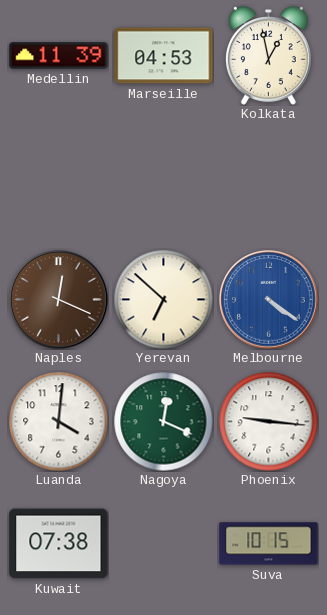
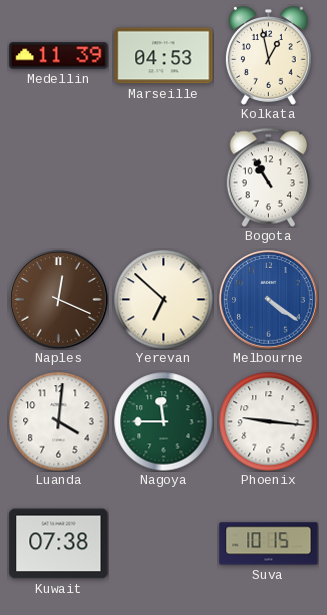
Bogota: none -> 10:55 (268, 177)
Nagoya: 12:19 -> 11:45 (164, 422)
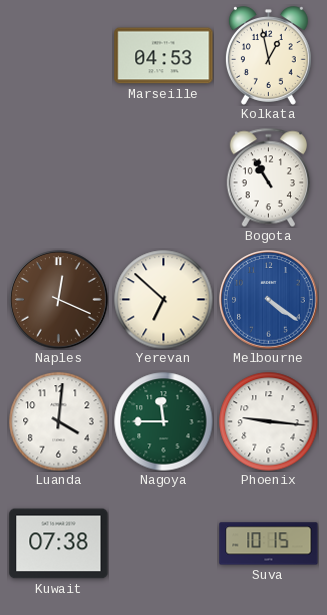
Medellin: 11:39 -> none (59, 56)
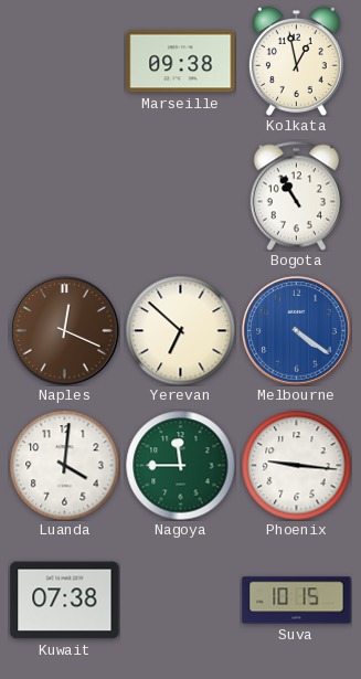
Marseille: 04:53 -> 09:38 (181, 62)
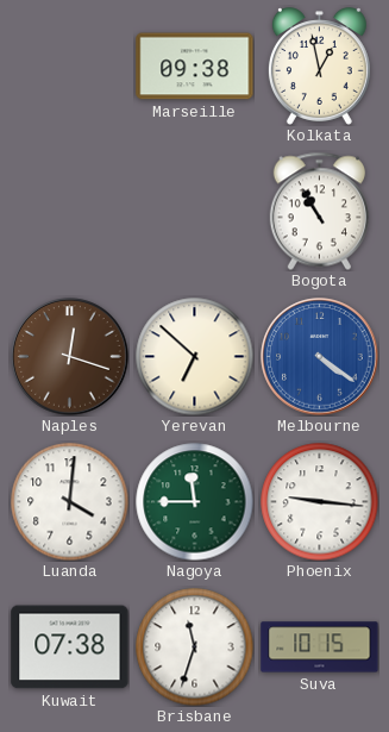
Naples: 12:19 -> 12:18 (70, 357)
Brisbane: none -> 11:33 (195, 647)
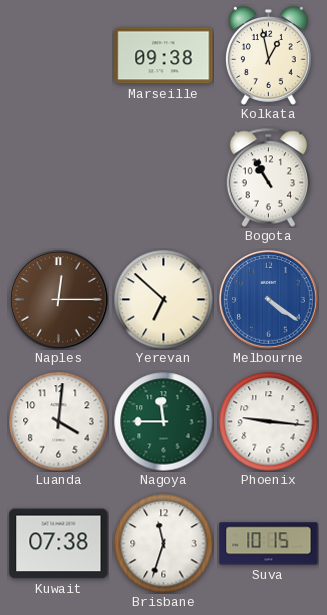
Naples: 12:18 -> 12:15 (59, 300)
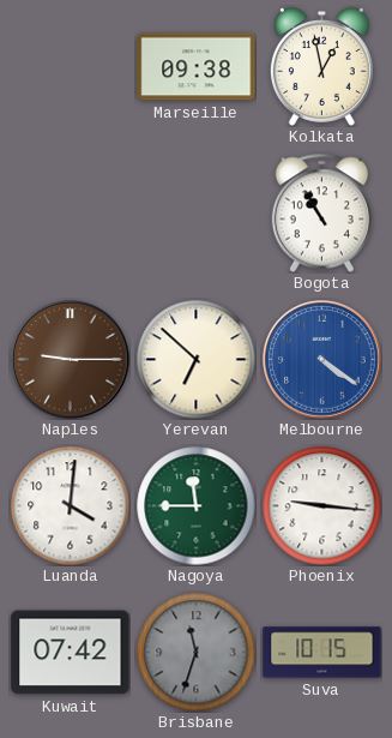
Naples: 12:15 -> 9:15 (71, 360)
Kuwait: 07:38 -> 07:42 (71, 653)
Brisbane dial: white -> grey (197, 653)
